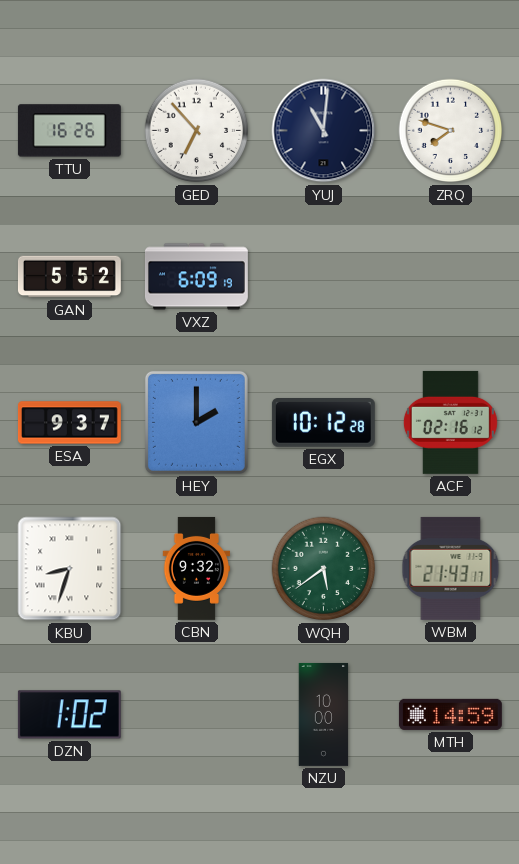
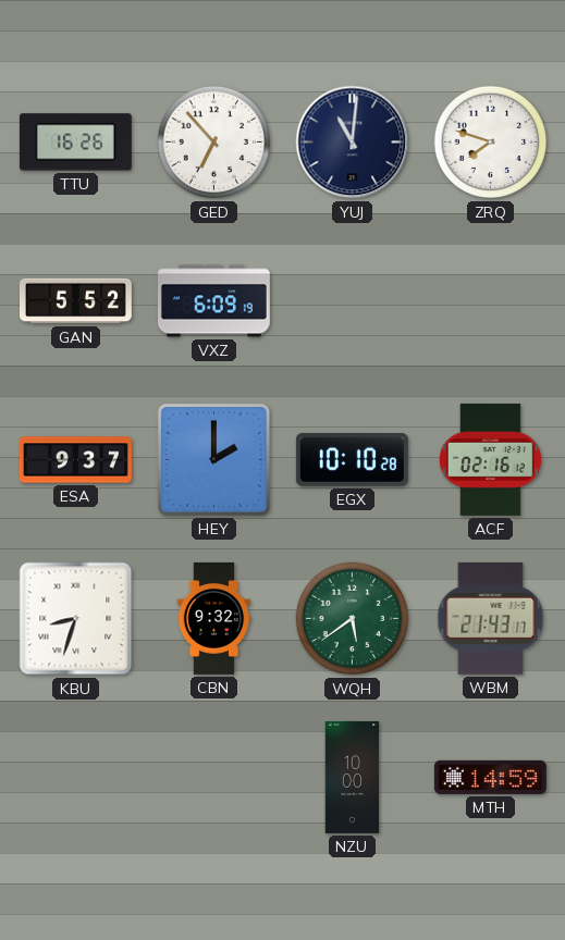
EGX: 10:12 -> 10:10 (352, 460)
DZN: 1:02 -> none (69, 715)
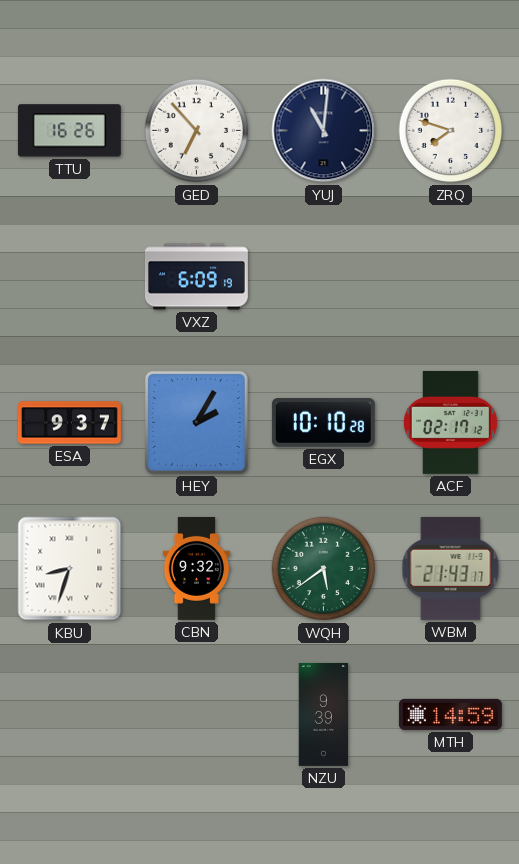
GAN: 5:52 -> none (75, 301)
HEY: 2:00 -> 2:05 (196, 422)
ACF: 02:16 -> 02:17 (450, 422)
NZU: 10:00 -> 9:39 (324, 714)
